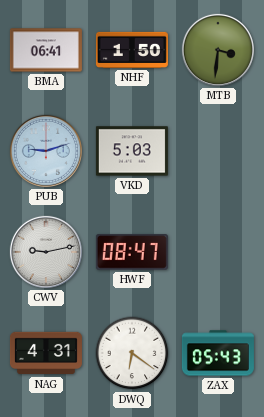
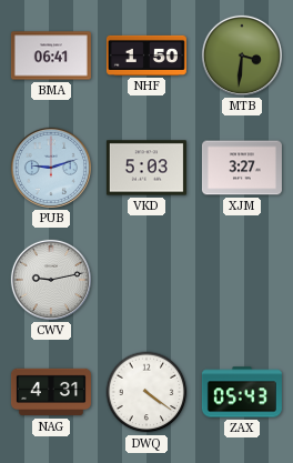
XJM: none -> 3:27 (242, 168)
HWF: 08:47 -> none (132, 252)
DWQ: 6:21 -> 4:21 (146, 392)
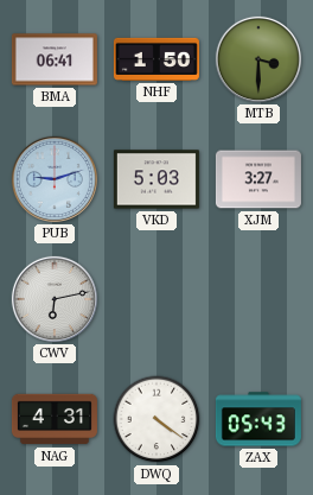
MTB: 3:31 -> 3:30 (258, 59)
CWV: 9:13 -> 6:13 (55, 299)
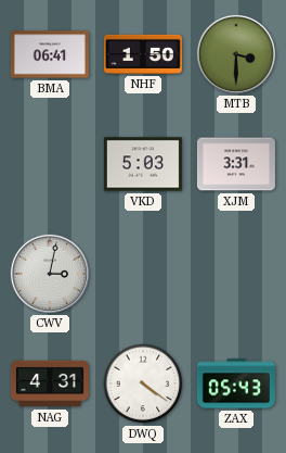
PUB: 9:12 -> none (55, 179)
XJM: 3:27 -> 3:31 (236, 164)
CWV: 6:13 -> 3:02 (50, 274)
